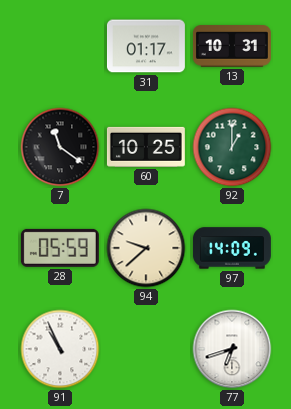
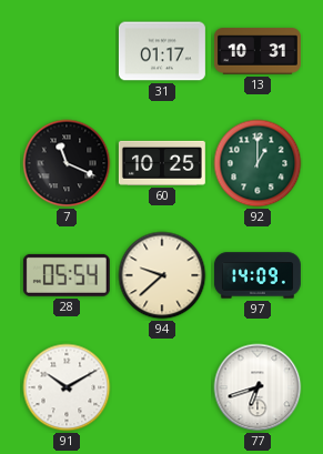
7: 11:21 -> 11:19 (67, 163)
28: 05:59 -> 05:54 (67, 275)
91: 10:56 -> 10:10 (67, 387)
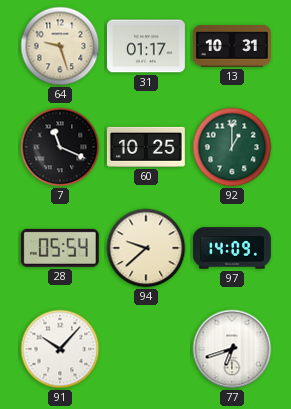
64: none -> 9:27 (60, 46)
91: 10:10 -> 10:07 (60, 349)
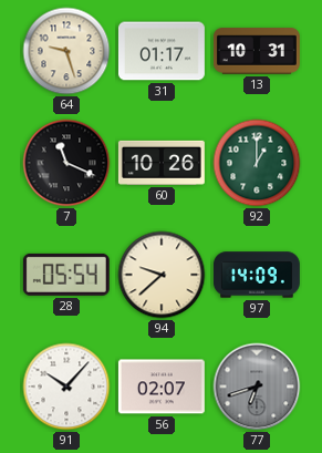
60: 10:25 -> 10:26 (162, 163)
56: none -> 02:07 (162, 387)
77 dial: white -> grey (257, 387)
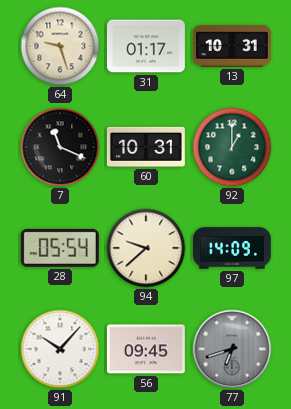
60: 10:26 -> 10:31 (146, 147)
56: 02:07 -> 09:45 (146, 349)
